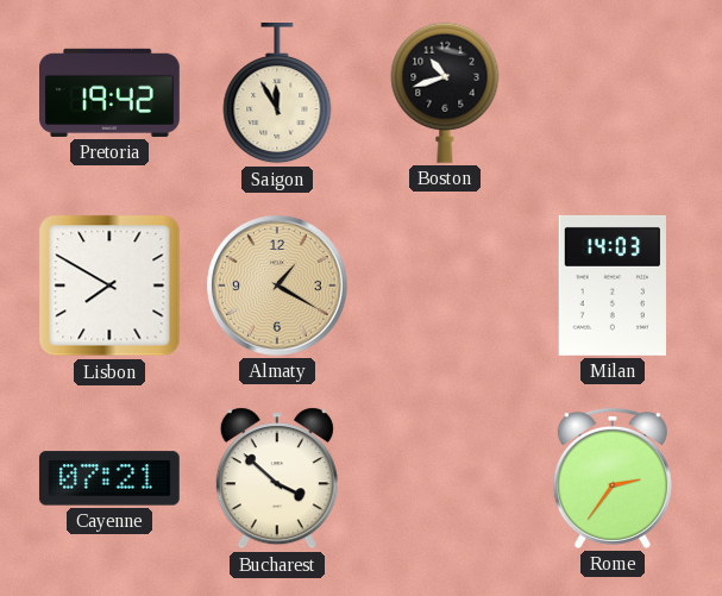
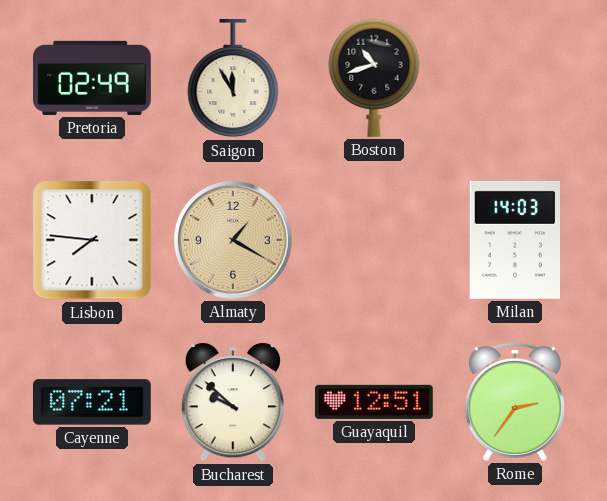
Pretoria: 19:42 -> 02:49 (93, 78)
Lisbon: 7:50 -> 7:46 (92, 240)
Bucharest: 3:52 -> 9:52 (233, 402)
Guayaquil: none -> 12:51 (374, 402)
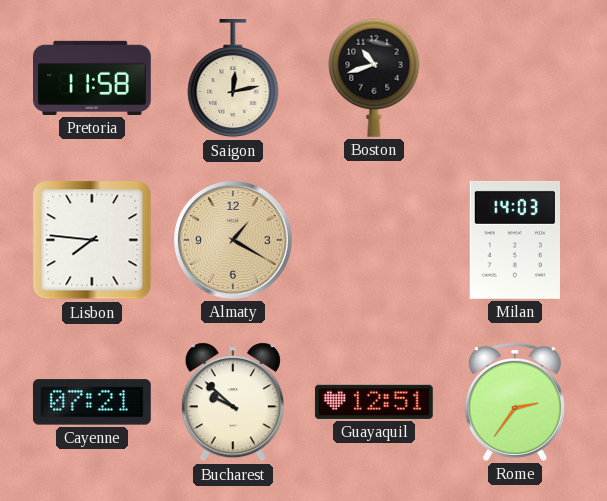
Pretoria: 02:49 -> 11:58 (93, 78)
Saigon: 11:55 -> 12:13 (233, 79)
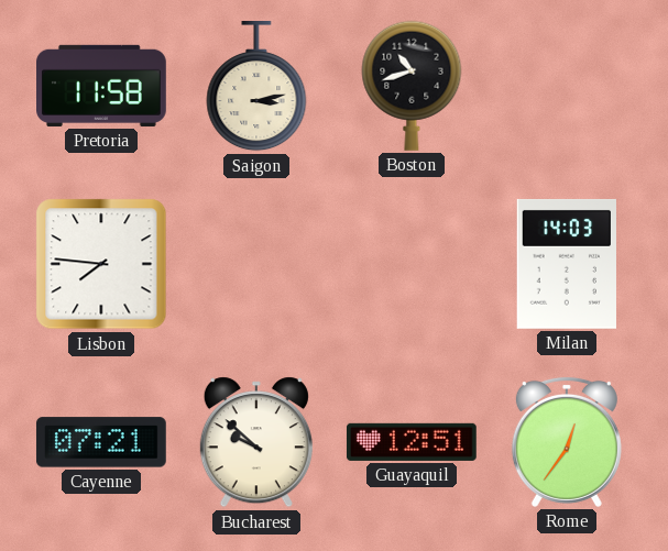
Saigon: 12:13 -> 3:13 (256, 87)
Almaty: 1:20 -> none (234, 241)
Rome: 2:36 -> 12:36 (567, 442)
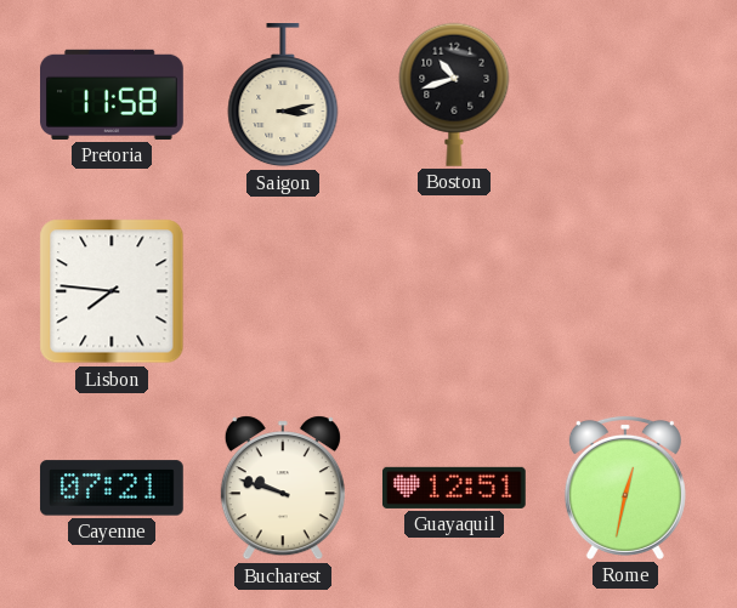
Milan: 14:03 -> none (567, 264)
Bucharest: 9:52 -> 9:48 (283, 488)
Rome: 12:36 -> 12:32 (625, 488)
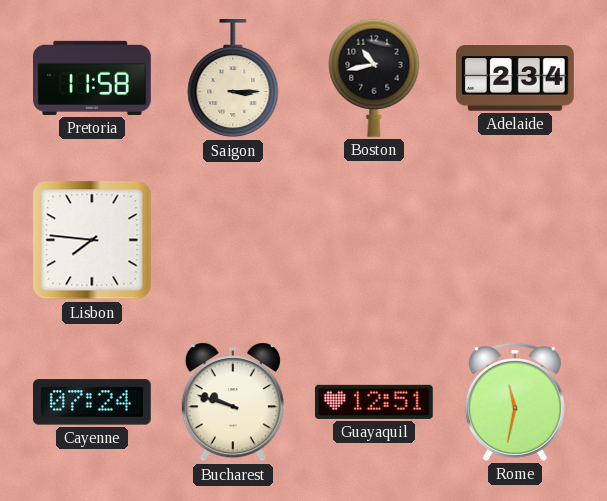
Saigon: 3:13 -> 3:15 (233, 79)
Boston: 10:42 -> 10:43 (374, 78)
Adelaide: none -> 2:34 (516, 78)
Cayenne: 07:21 -> 07:24 (92, 402)
Rome: 12:32 -> 11:32 (515, 402)
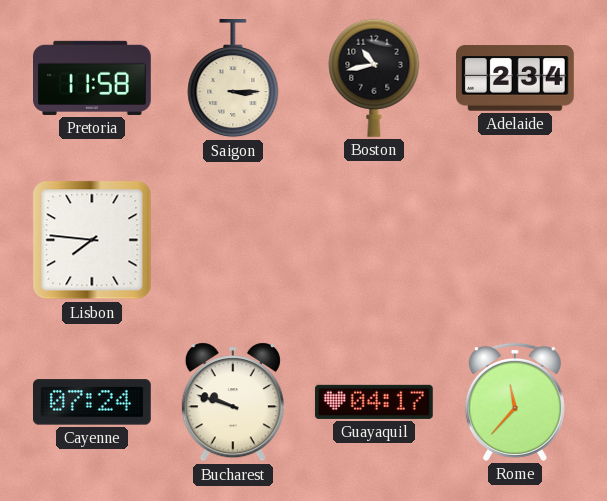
Guayaquil: 12:51 -> 04:17 (374, 402)
Rome: 11:32 -> 11:37 (515, 402)
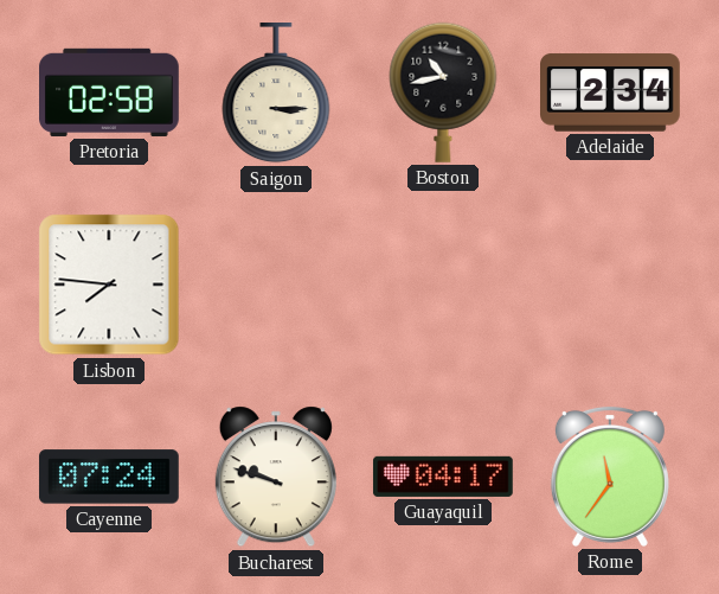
Pretoria: 11:58 -> 02:58 (110, 92)
Rome: 11:37 -> 11:36 (610, 477)
